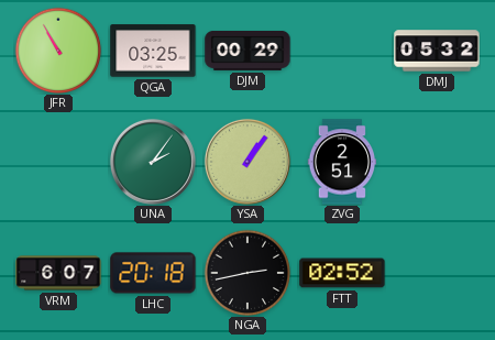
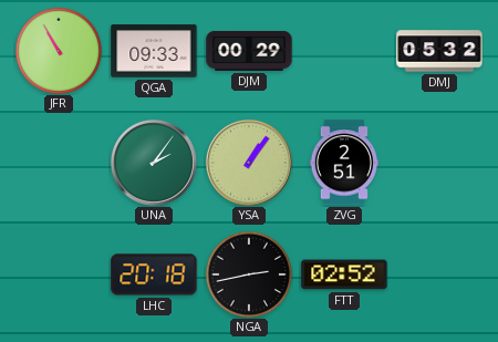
QGA: 03:25 -> 09:33 (154, 51)
VRM: 6:07 -> none (58, 273)
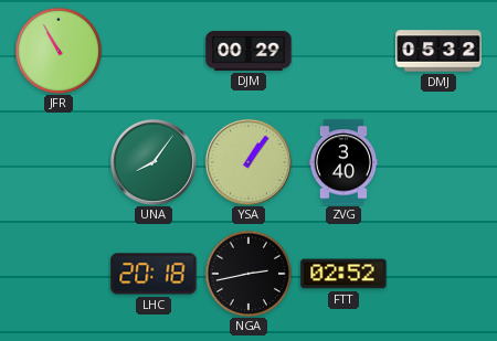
QGA: 09:33 -> none (154, 51)
UNA: 2:06 -> 8:06 (154, 162)
ZVG: 2:51 -> 3:40 (343, 162)
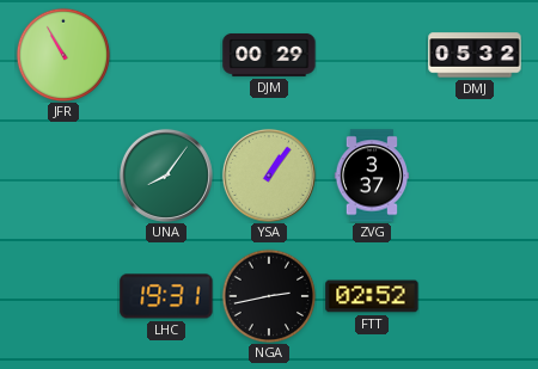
ZVG: 3:40 -> 3:37 (372, 176)
LHC: 20:18 -> 19:31 (166, 296)
